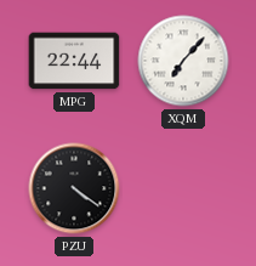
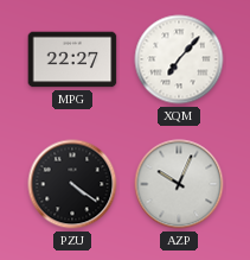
MPG: 22:44 -> 22:27 (72, 59)
AZP: none -> 10:04 (179, 184)
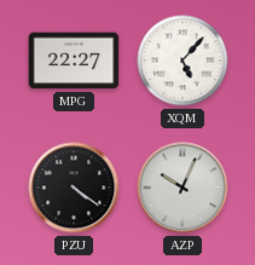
XQM: 7:07 -> 5:07 (182, 61)
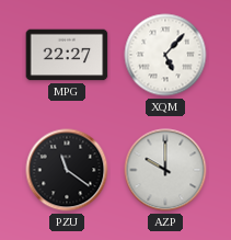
PZU: 4:21 -> 11:21 (67, 170)
AZP: 10:04 -> 10:00 (165, 170)
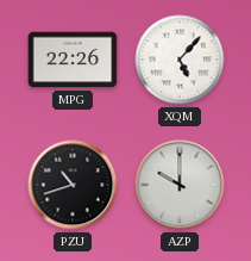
MPG: 22:27 -> 22:26 (73, 60)
PZU: 11:21 -> 10:42 (73, 185)
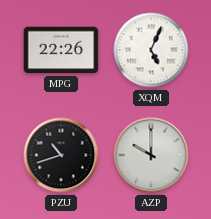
XQM: 5:07 -> 5:04 (151, 50)
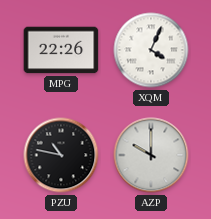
XQM: 5:04 -> 4:04 (151, 50)
PZU: 10:42 -> 10:47 (61, 155)
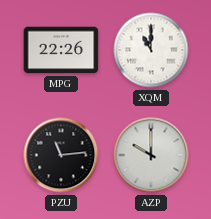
XQM: 4:04 -> 11:00 (151, 50)
PZU: 10:47 -> 11:14 (61, 155)
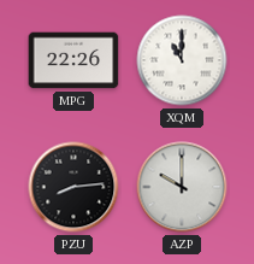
PZU: 11:14 -> 8:14 (73, 187)
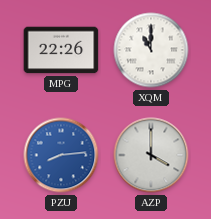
PZU dial: black -> blue (61, 155)
AZP: 10:00 -> 4:00 (151, 155)
